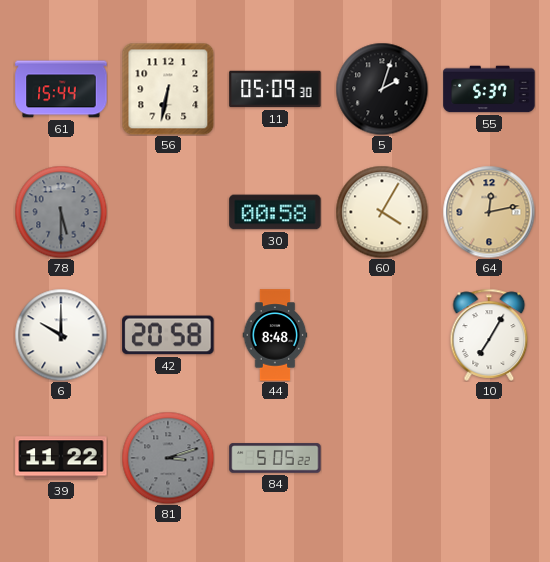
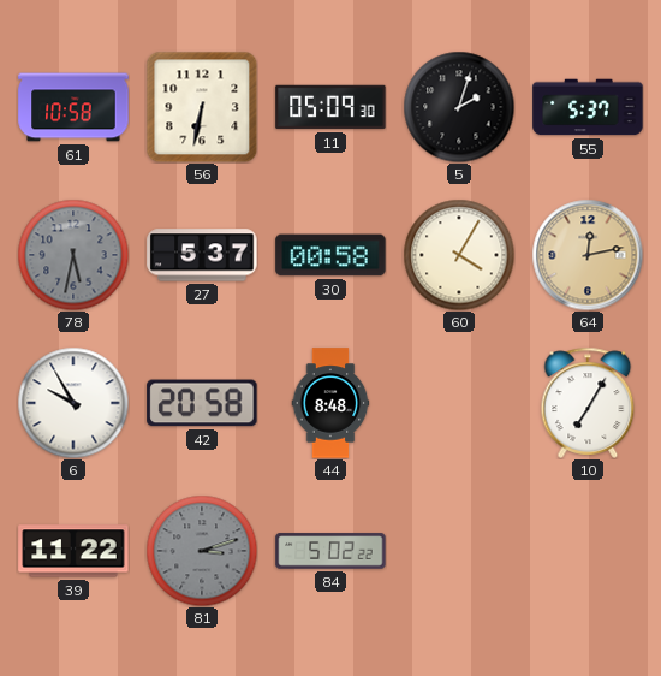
61: 15:44 -> 10:58 (73, 107)
78: 5:30 -> 5:32 (73, 255)
27: none -> 5:37 (202, 255)
6: 10:00 -> 9:55 (73, 403)
84: 5:05 -> 5:02 (330, 551)
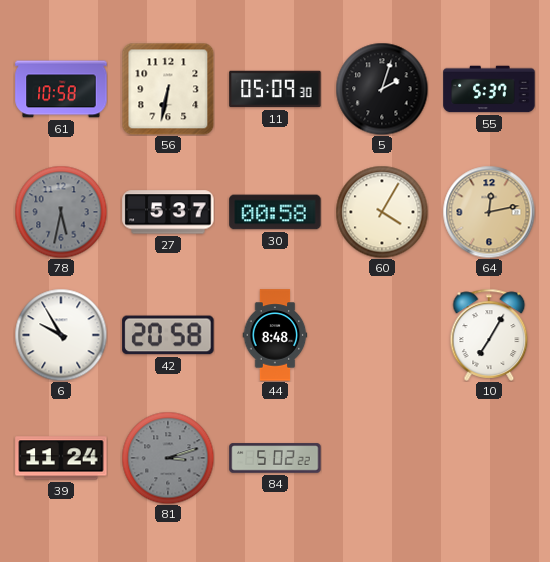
39: 11:22 -> 11:24 (61, 458)
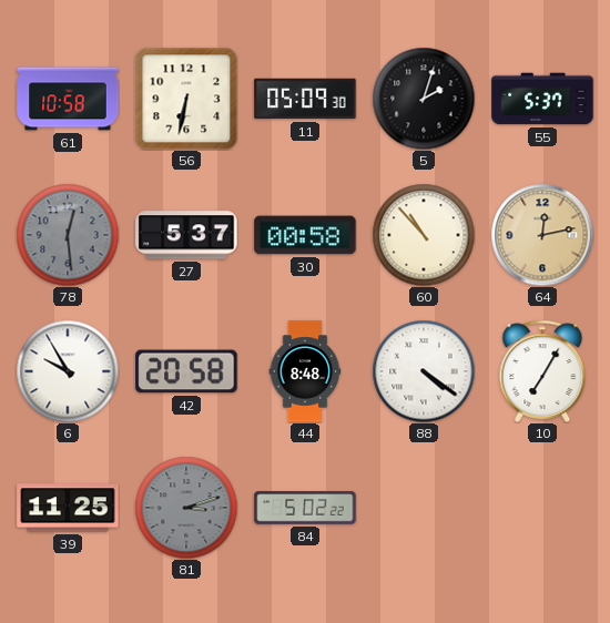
78: 5:32 -> 12:29 (68, 235)
60: 4:05 -> 10:53 (424, 235)
88: none -> 4:21 (424, 371)
39: 11:24 -> 11:25 (68, 508)
